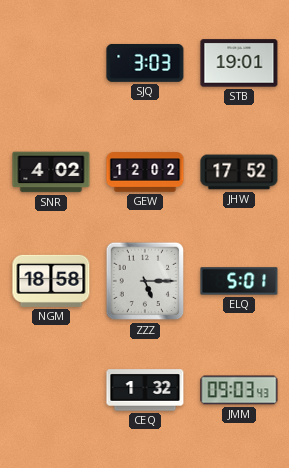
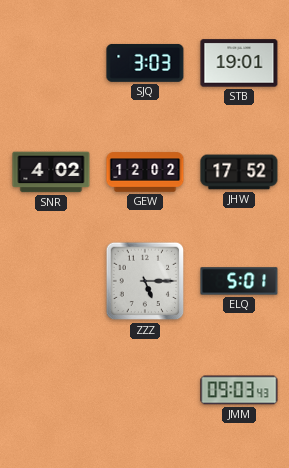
NGM: 18:58 -> none (51, 281)
CEQ: 1:32 -> none (145, 390)
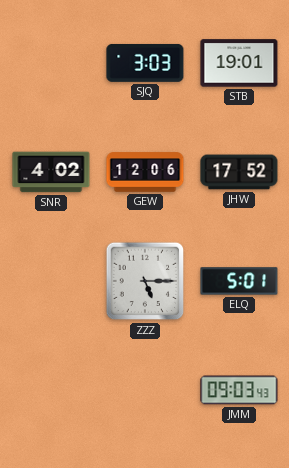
GEW: 12:02 -> 12:06 (145, 172)
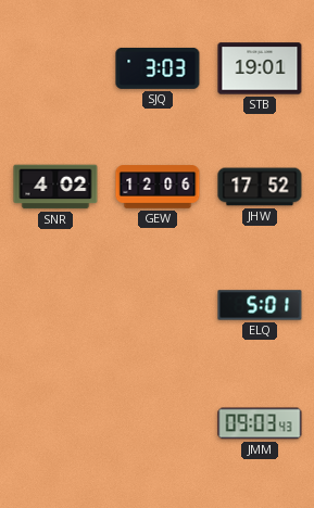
ZZZ: 5:15 -> none (145, 281)
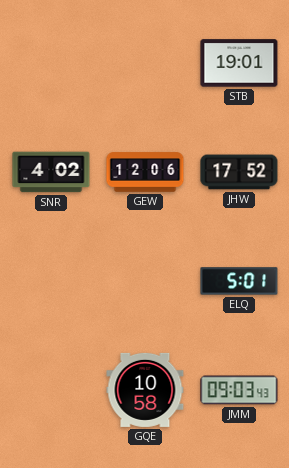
SJQ: 3:03 -> none (158, 68)
GQE: none -> 10:58 (145, 390)
